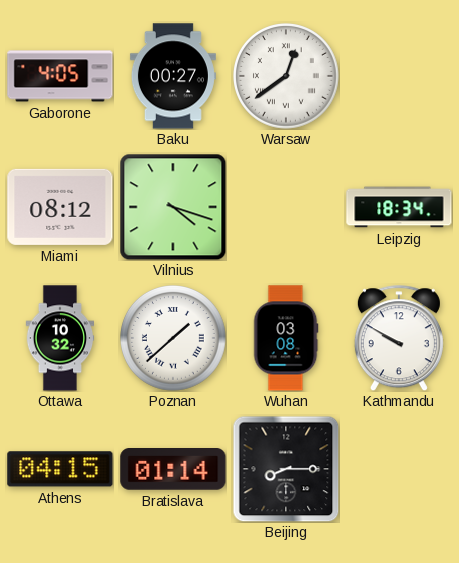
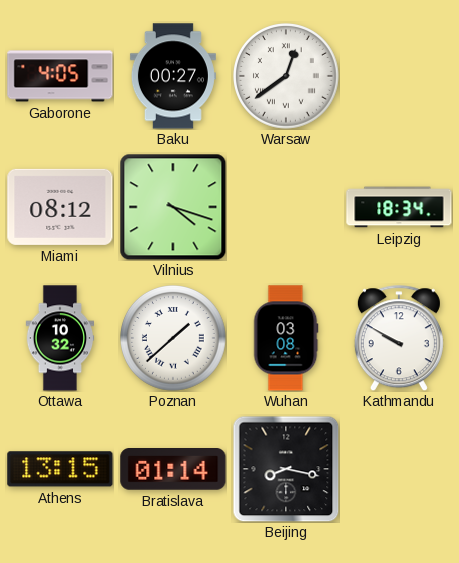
Athens: 04:15 -> 13:15 (60, 469)
Beijing: 8:15 -> 8:17 (286, 469)
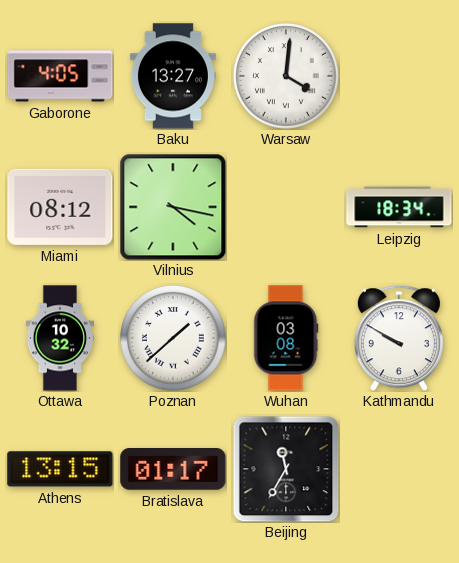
Baku: 00:27 -> 13:27 (173, 76)
Warsaw: 12:39 -> 4:01 (287, 77)
Vilnius: 4:18 -> 4:17 (173, 207)
Bratislava: 01:14 -> 01:17 (173, 470)
Beijing: 8:17 -> 11:35 (286, 469)
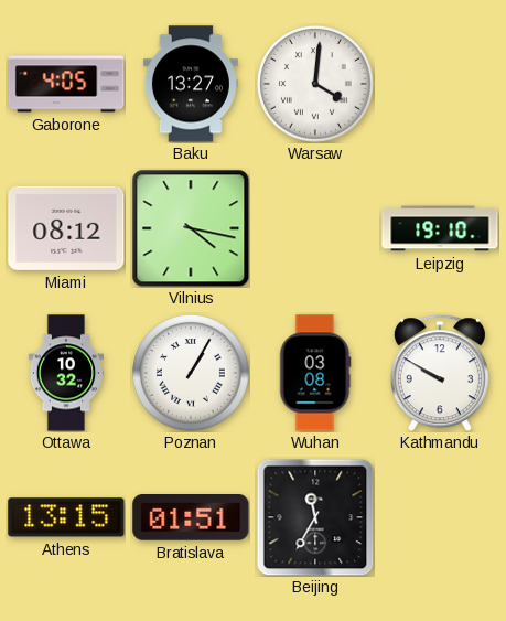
Leipzig: 18:34 -> 19:10 (440, 228)
Poznan: 1:38 -> 1:05 (192, 374)
Bratislava: 01:17 -> 01:51 (191, 518)
